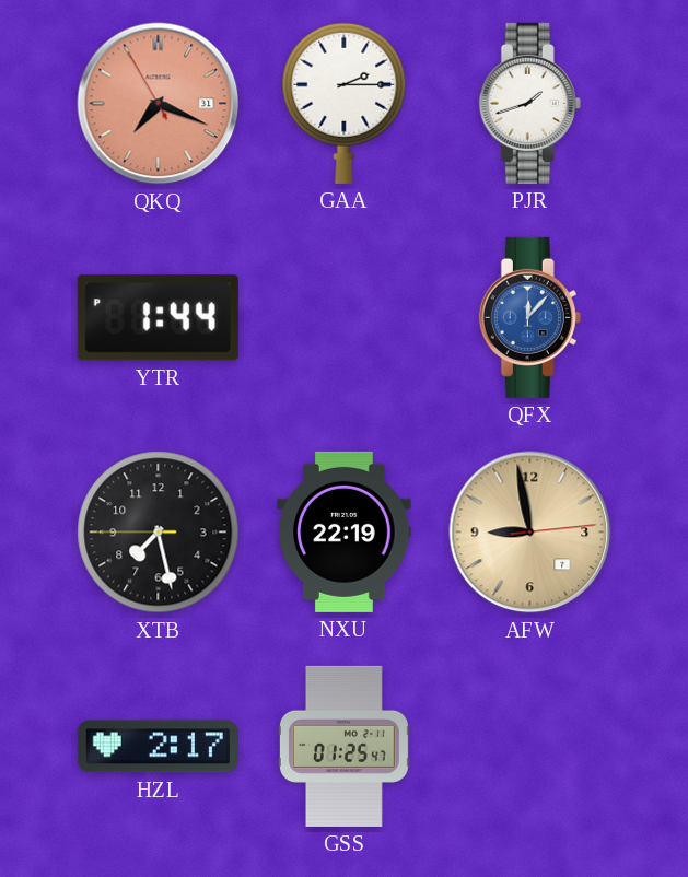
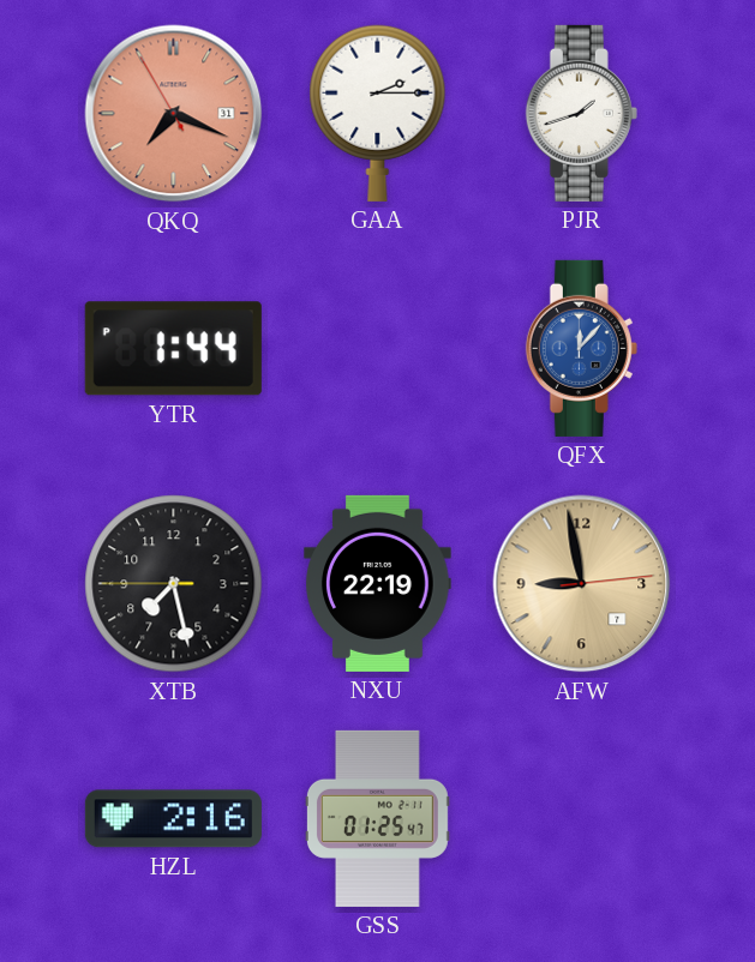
HZL: 2:17 -> 2:16 (173, 819)
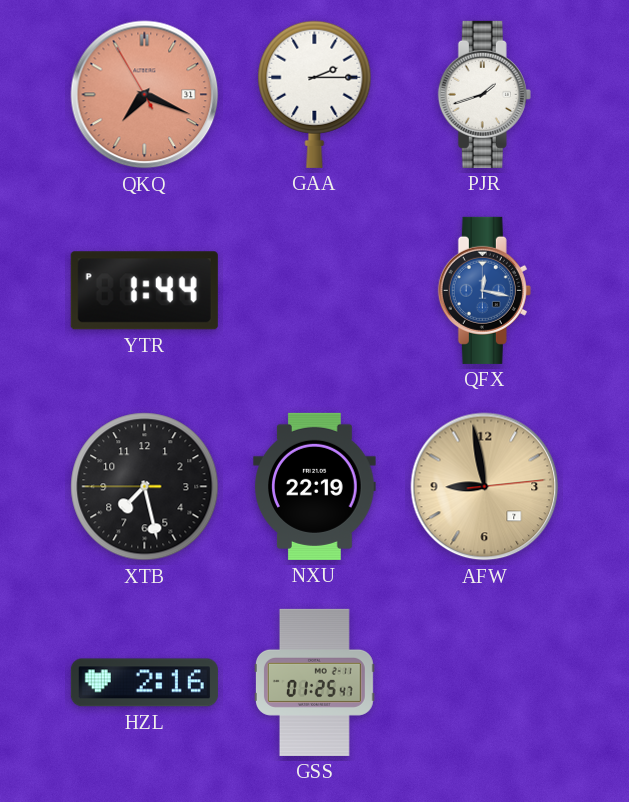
QFX: 12:07 -> 12:17 (484, 290)
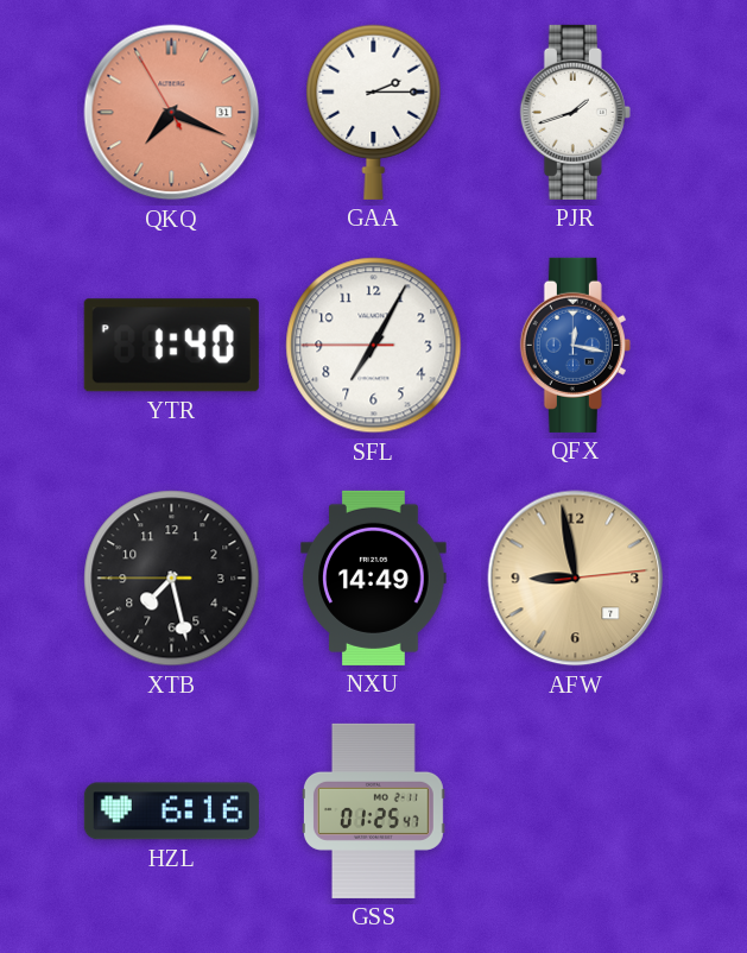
YTR: 1:44 -> 1:40 (171, 346)
SFL: none -> 7:04 (374, 346)
NXU: 22:19 -> 14:49 (374, 578)
HZL: 2:16 -> 6:16 (171, 812)
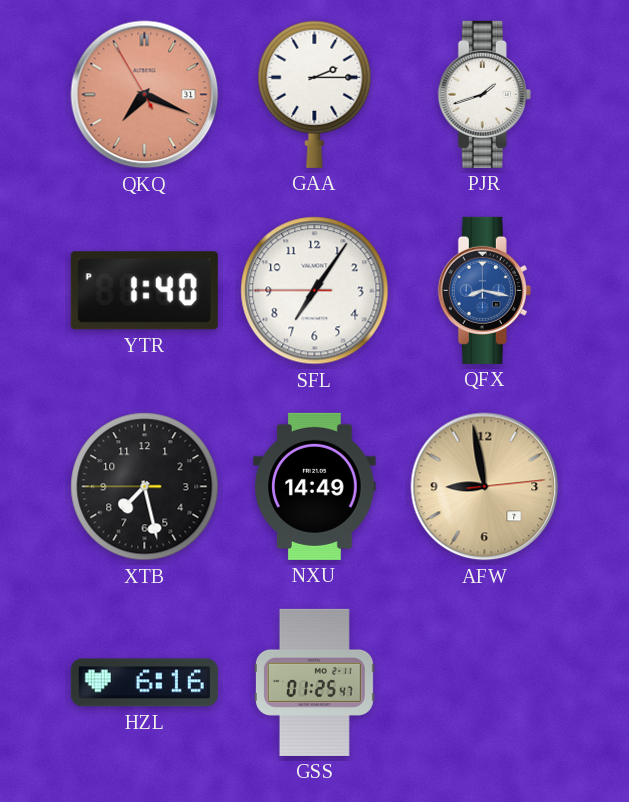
SFL: 7:04 -> 7:05 (315, 291)
QFX: 12:17 -> 8:17 (484, 290)
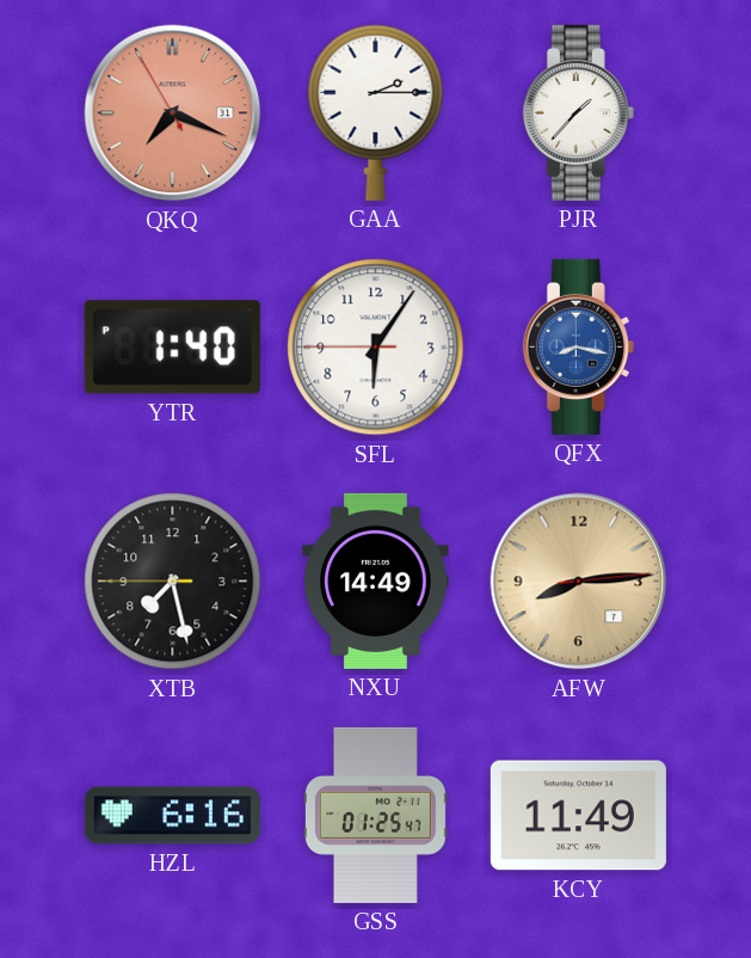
PJR: 1:42 -> 1:37 (578, 112)
SFL: 7:05 -> 6:05 (376, 348)
AFW: 8:58 -> 8:14 (579, 582)
KCY: none -> 11:49 (578, 816)
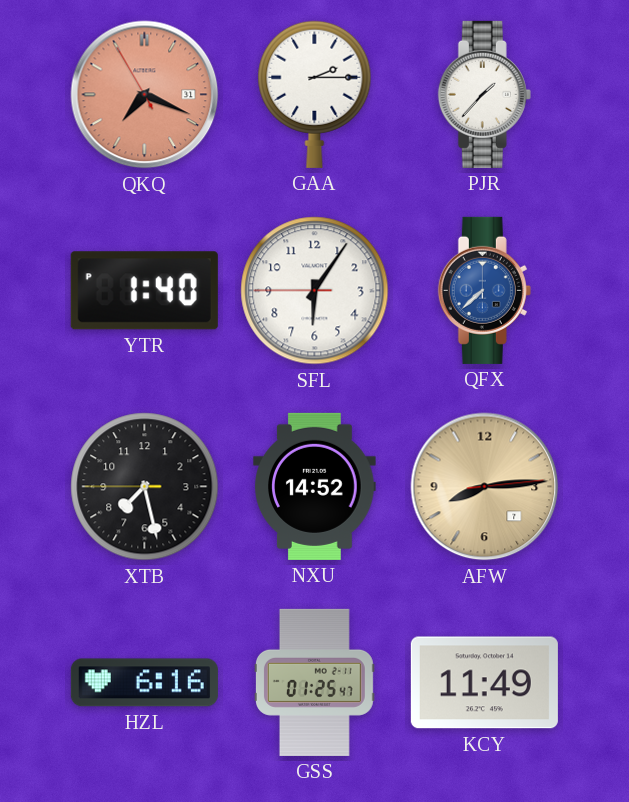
QFX: 8:17 -> 7:38 (484, 290)
NXU: 14:49 -> 14:52 (315, 486)
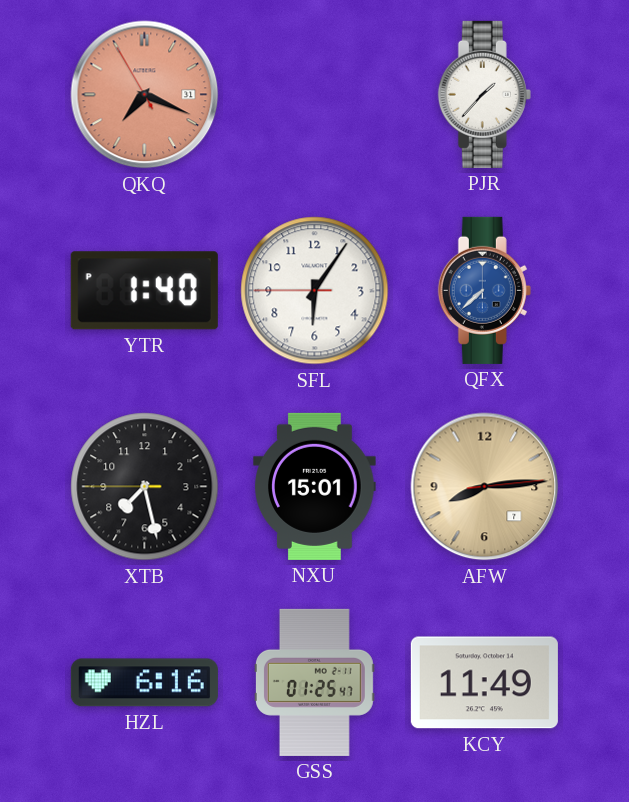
GAA: 2:15 -> none (315, 94)
NXU: 14:52 -> 15:01 (315, 486)
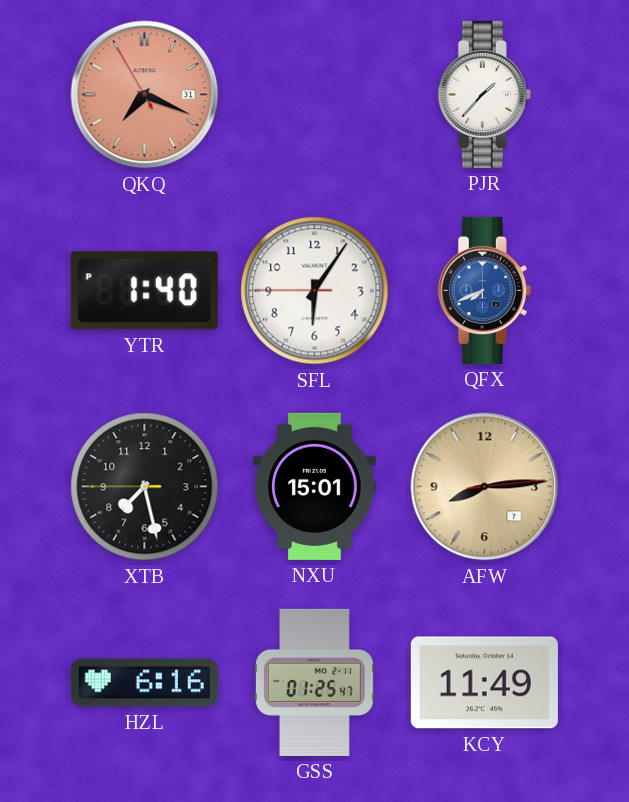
QFX: 7:38 -> 7:41 (484, 290)
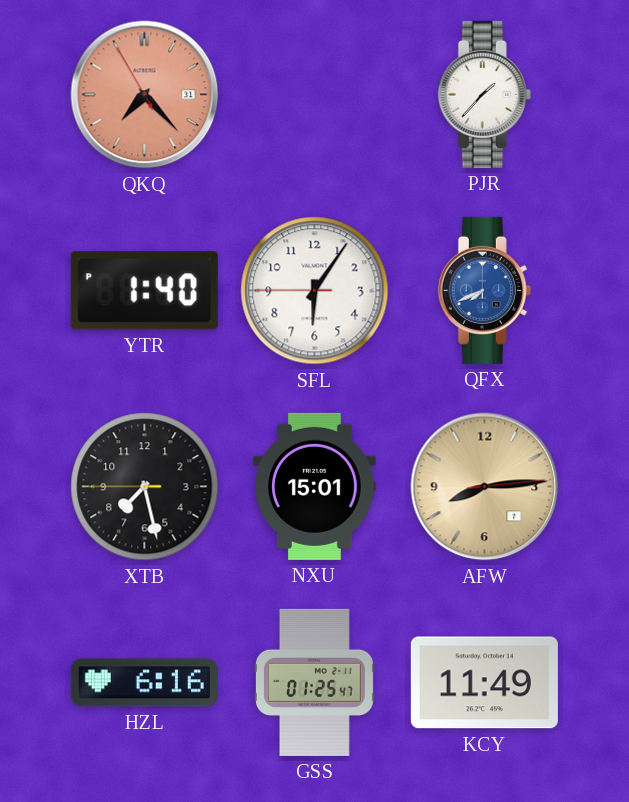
QKQ: 7:18 -> 7:22 (145, 95)
